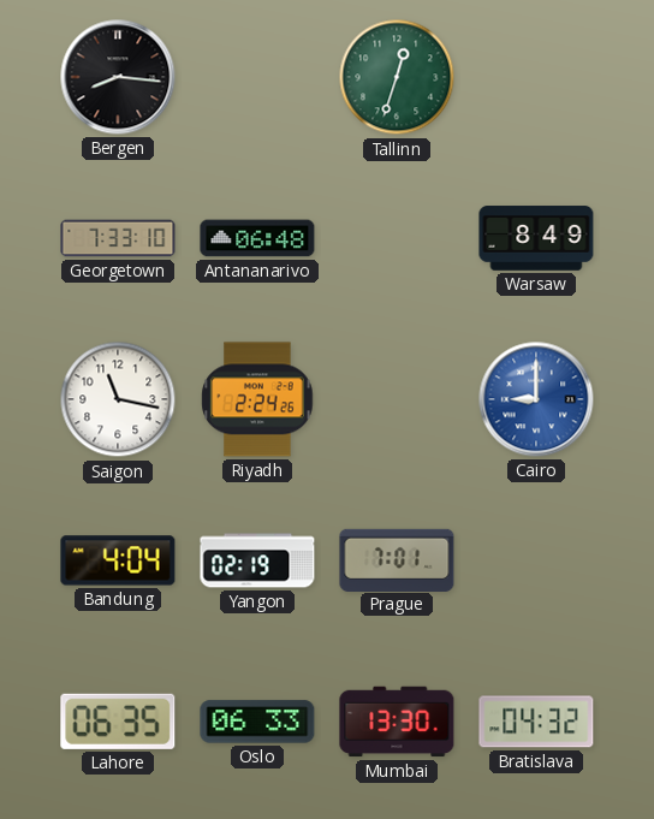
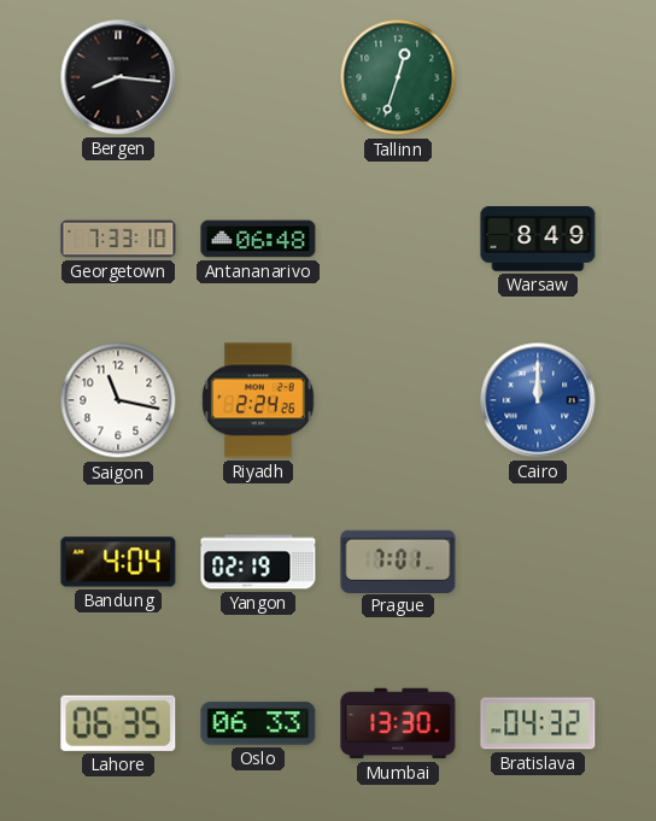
Cairo: 9:00 -> 12:00 (538, 400)
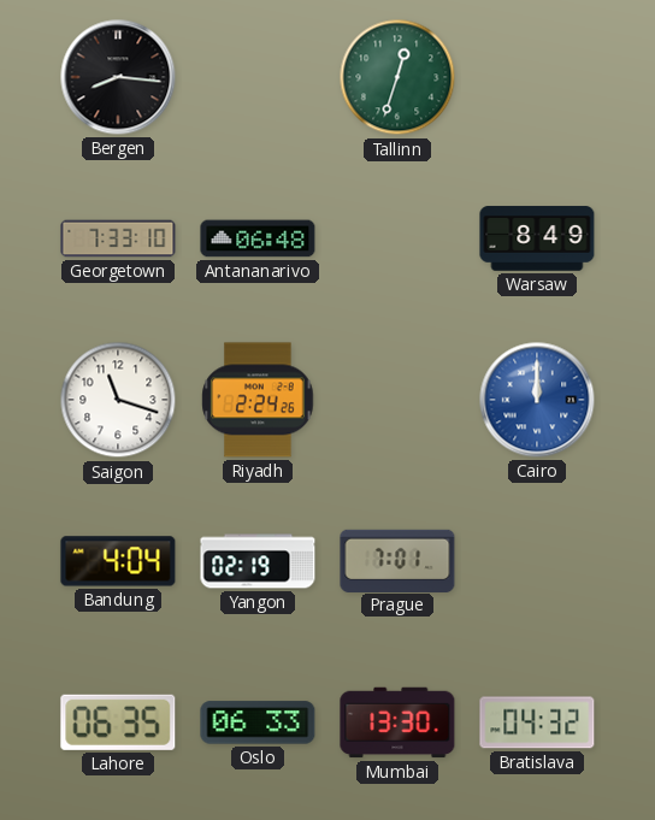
Saigon: 11:17 -> 11:18 (118, 400)
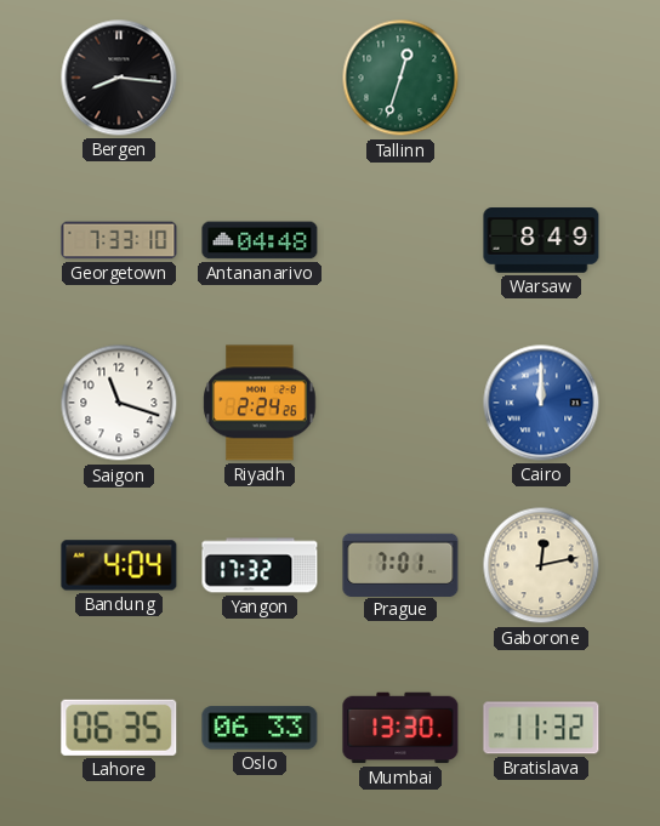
Antananarivo: 06:48 -> 04:48 (260, 240)
Yangon: 02:19 -> 17:32 (260, 565)
Gaborone: none -> 12:13 (541, 565)
Bratislava: 04:32 -> 11:32 (541, 728)
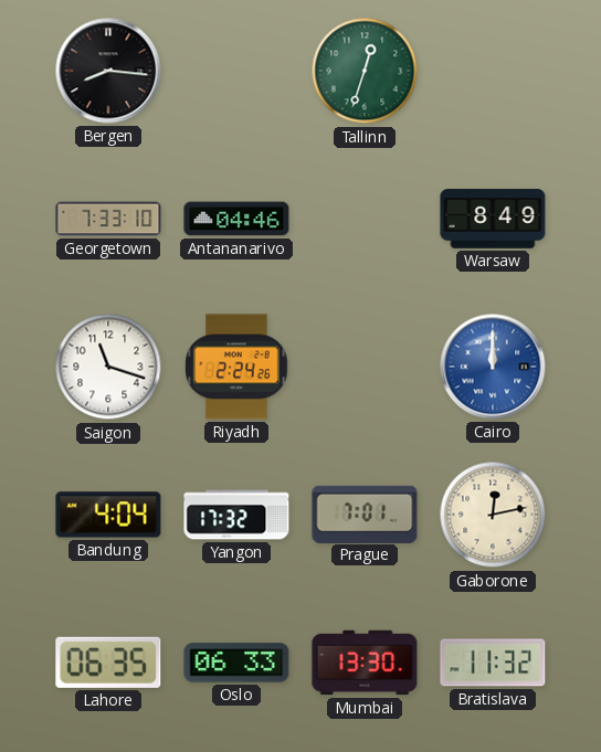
Antananarivo: 04:48 -> 04:46 (236, 219)
